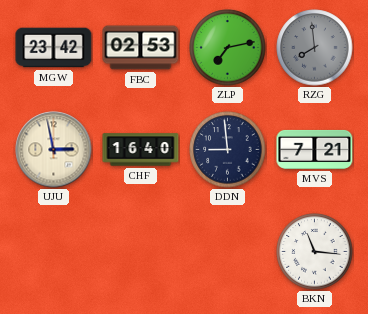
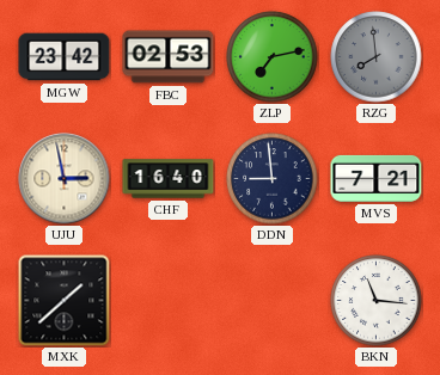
MXK: none -> 1:38 (65, 301)
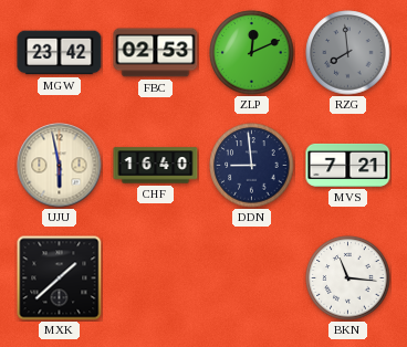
ZLP: 7:13 -> 12:11 (252, 53)
UJU: 2:58 -> 5:58 (60, 166)
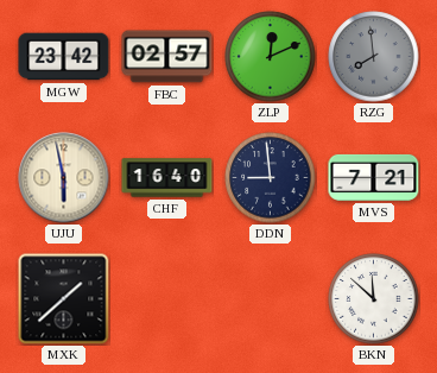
FBC: 02:53 -> 02:57 (167, 57)
BKN: 11:16 -> 11:52 (374, 299)
